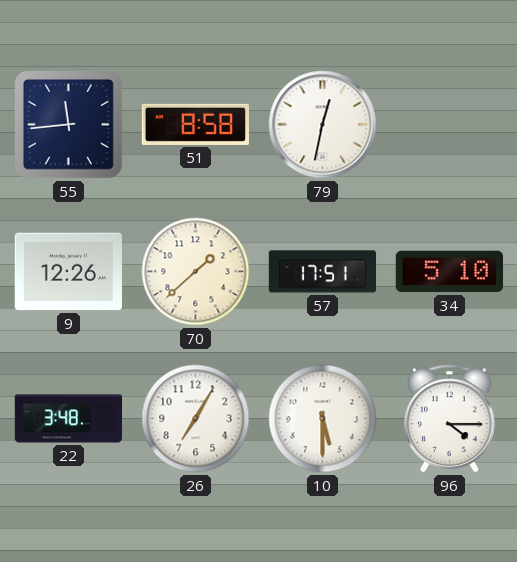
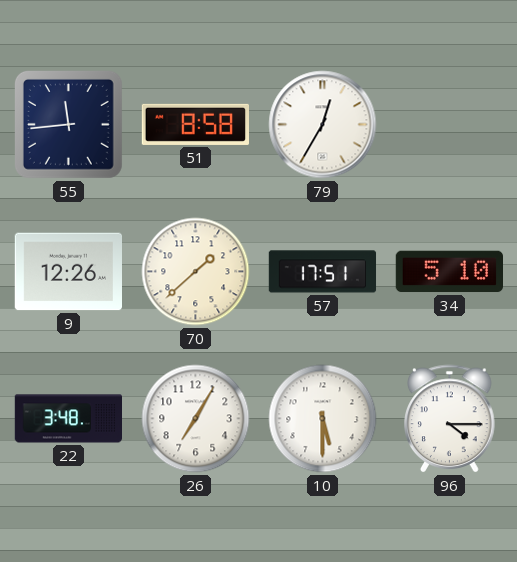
79: 12:32 -> 12:35 (323, 125)
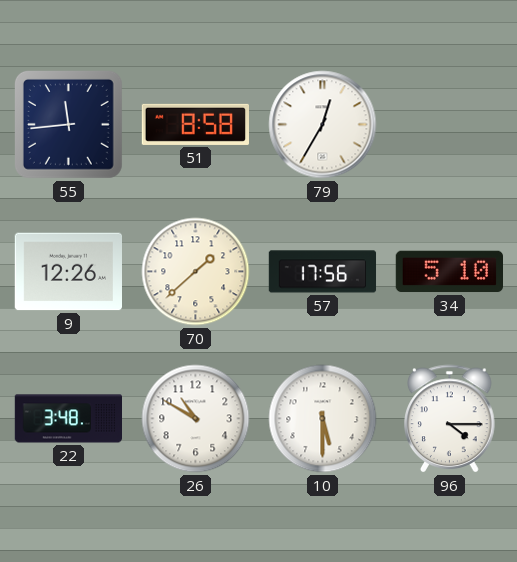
57: 17:51 -> 17:56 (323, 272)
26: 7:05 -> 10:50 (196, 419)
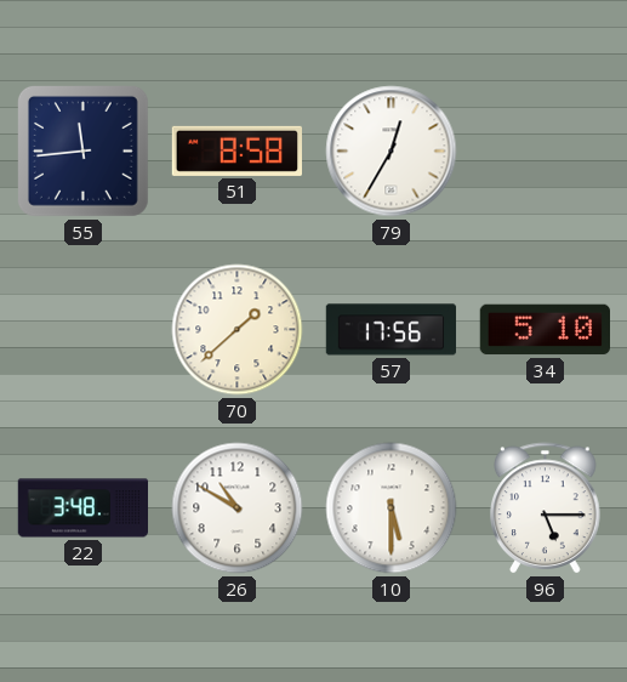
9: 12:26 -> none (68, 272)
96: 4:15 -> 5:15 (546, 508)
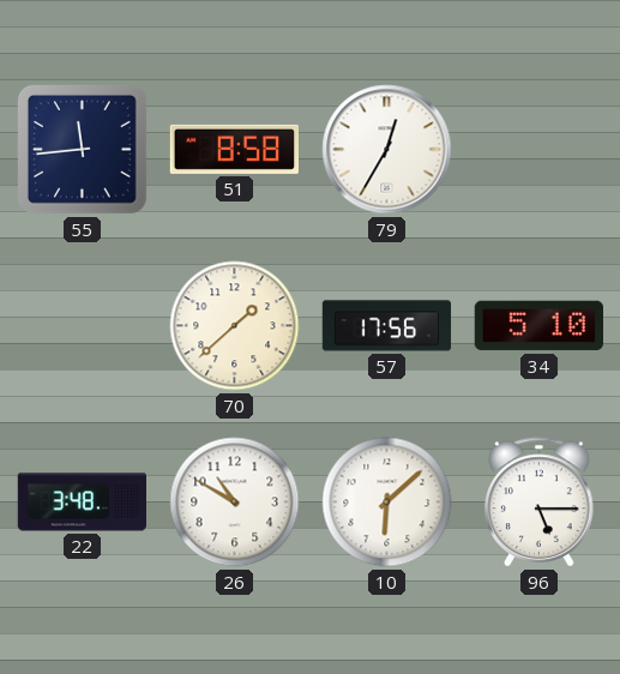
10: 5:30 -> 6:08 (387, 503)
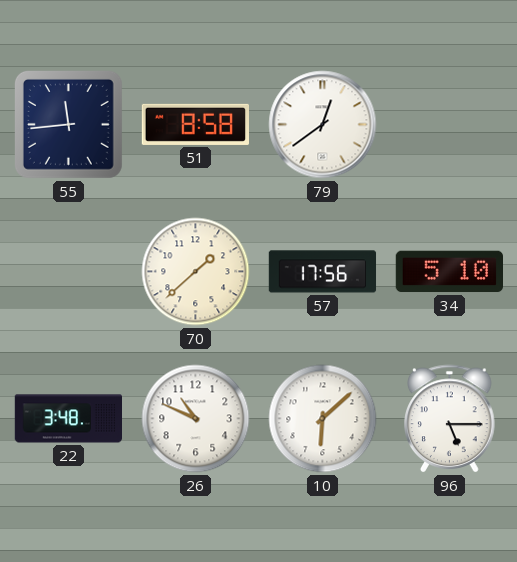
79: 12:35 -> 12:39 (323, 125)
26: 10:50 -> 10:49 (196, 419)
